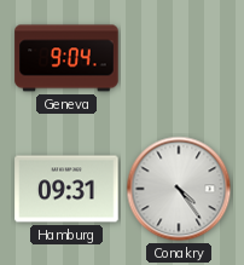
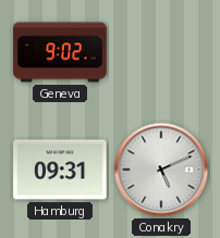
Geneva: 9:04 -> 9:02 (60, 52)
Conakry: 4:24 -> 5:11 (161, 170)
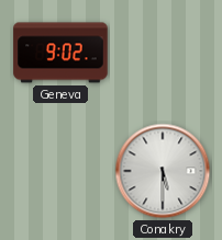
Hamburg: 09:31 -> none (60, 170)
Conakry: 5:11 -> 5:30 (163, 171)
